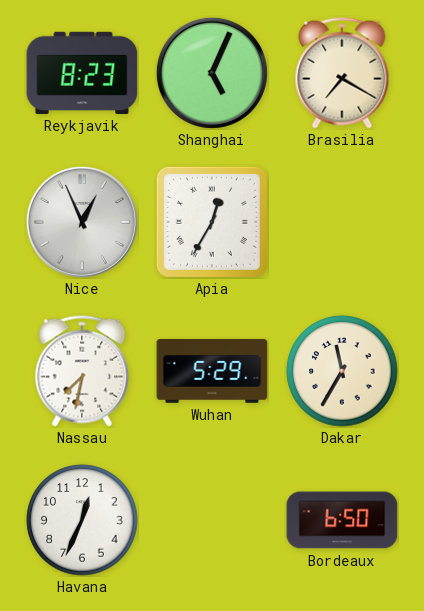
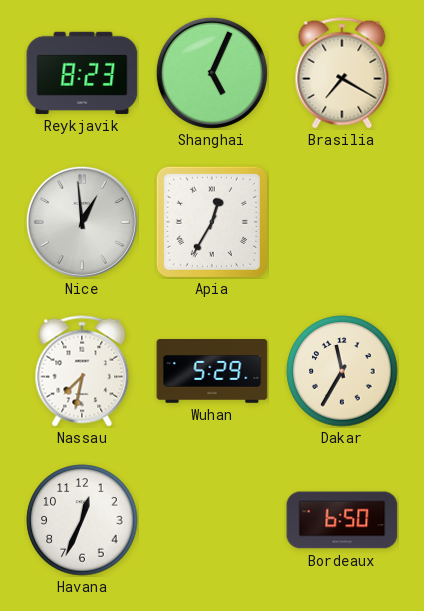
Nice: 12:56 -> 12:59 (82, 222)
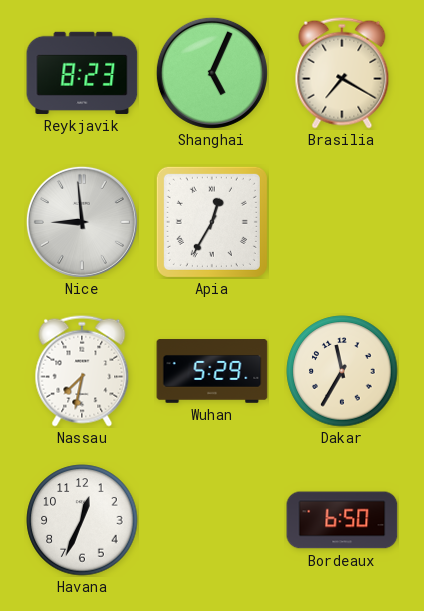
Nice: 12:59 -> 8:59 (82, 222)
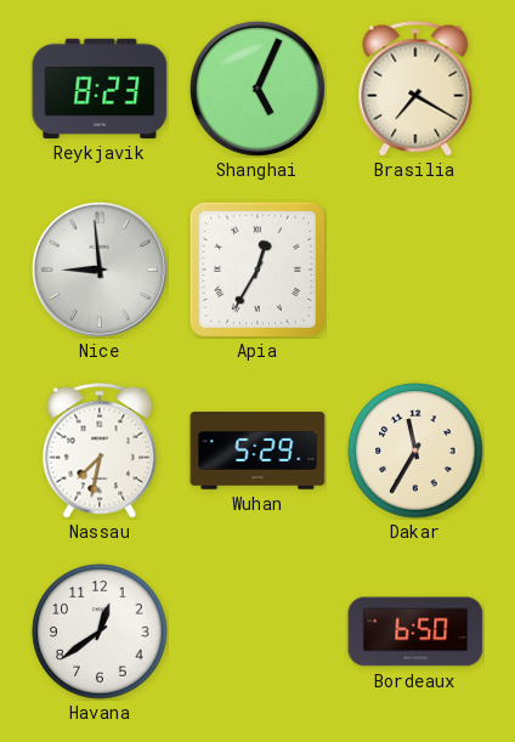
Havana: 12:34 -> 12:39 (100, 631)
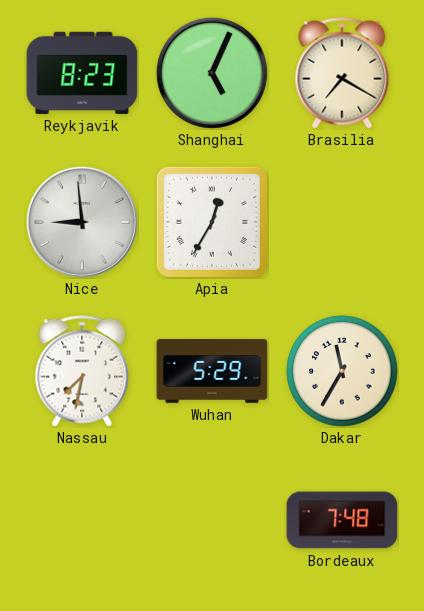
Havana: 12:39 -> none (100, 631)
Bordeaux: 6:50 -> 7:48 (342, 520)
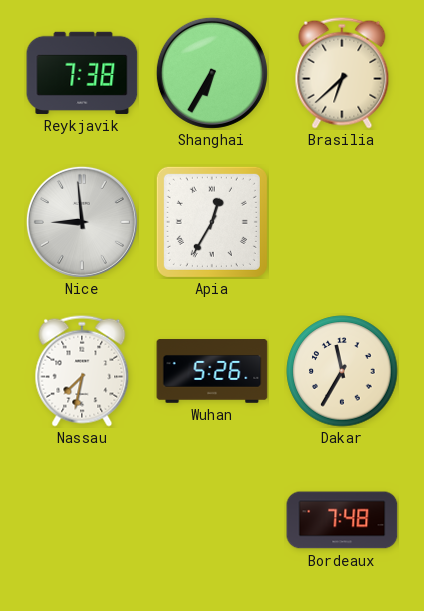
Reykjavik: 8:23 -> 7:38 (82, 73)
Shanghai: 5:04 -> 6:35 (212, 73)
Brasilia: 7:20 -> 6:38 (342, 73)
Wuhan: 5:29 -> 5:26 (212, 371)
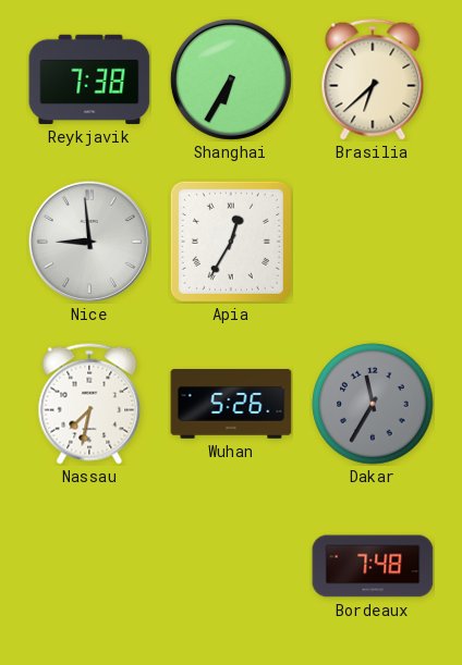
Dakar dial: cream -> grey (373, 404)
